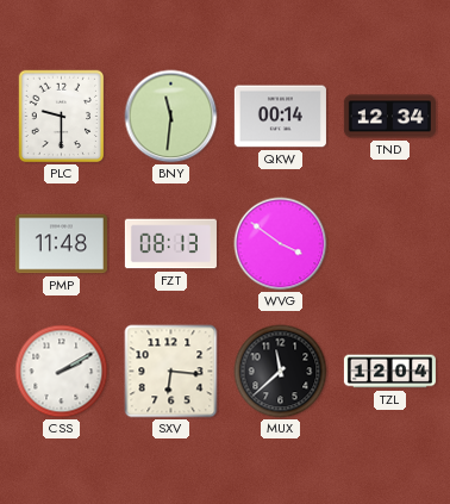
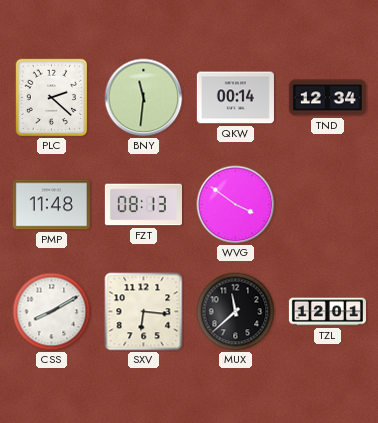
PLC: 9:30 -> 2:22 (52, 98)
CSS: 2:10 -> 8:10 (52, 312)
TZL: 12:04 -> 12:01 (327, 312)
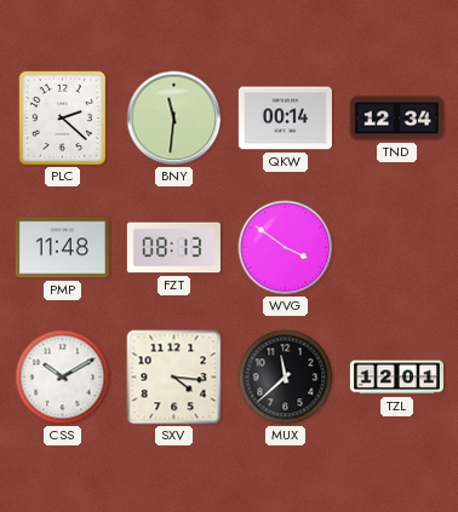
CSS: 8:10 -> 10:10 (63, 378)
SXV: 6:16 -> 4:16 (174, 378)
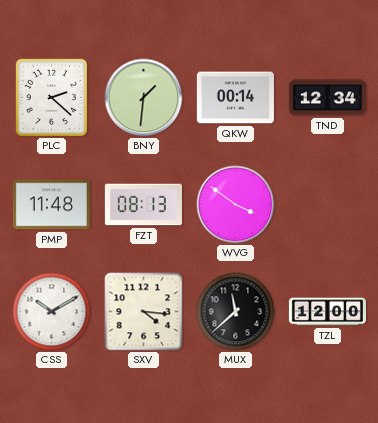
BNY: 11:31 -> 1:31 (144, 98)
TZL: 12:01 -> 12:00 (327, 312)
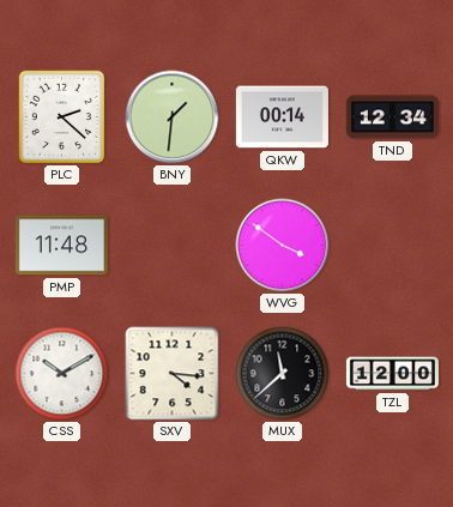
FZT: 08:13 -> none (143, 205)
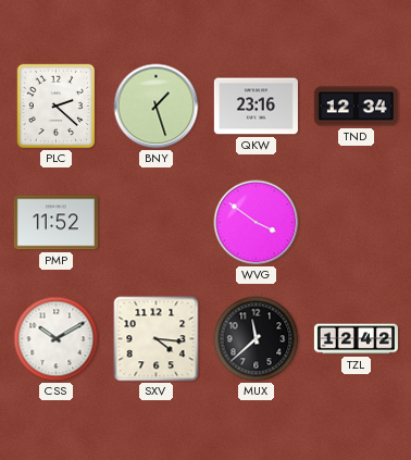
BNY: 1:31 -> 1:27 (157, 107)
QKW: 00:14 -> 23:16 (256, 107)
PMP: 11:48 -> 11:52 (55, 223)
TZL: 12:00 -> 12:42 (356, 339)
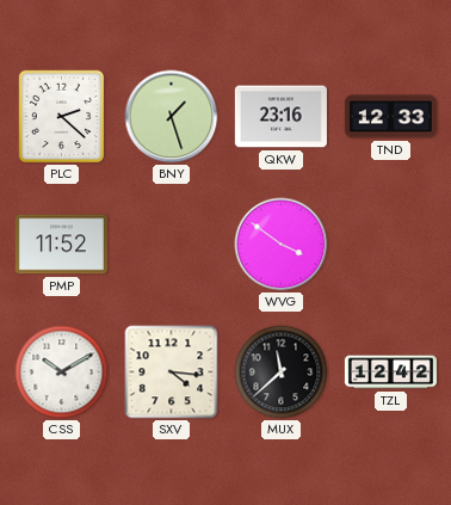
TND: 12:34 -> 12:33 (390, 117)
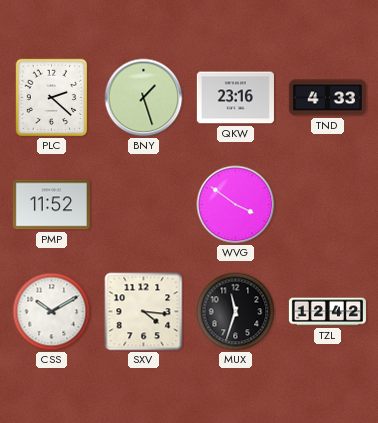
TND: 12:33 -> 4:33 (327, 98)
MUX: 11:38 -> 11:33 (236, 312)
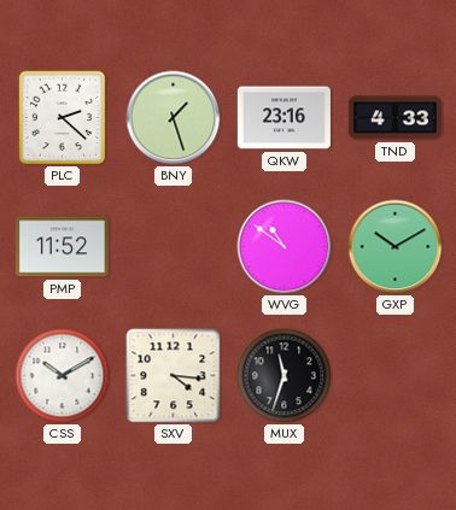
WVG: 3:51 -> 10:51 (285, 247)
GXP: none -> 10:10 (396, 247)
TZL: 12:42 -> none (327, 312)
